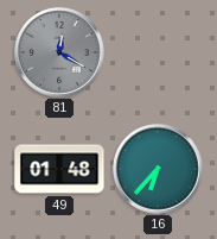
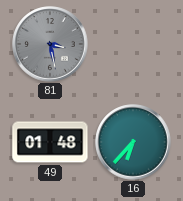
81: 12:20 -> 3:28 (50, 44)
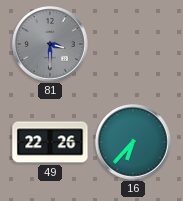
81: 3:28 -> 3:30 (50, 44)
49: 01:48 -> 22:26 (50, 142)
